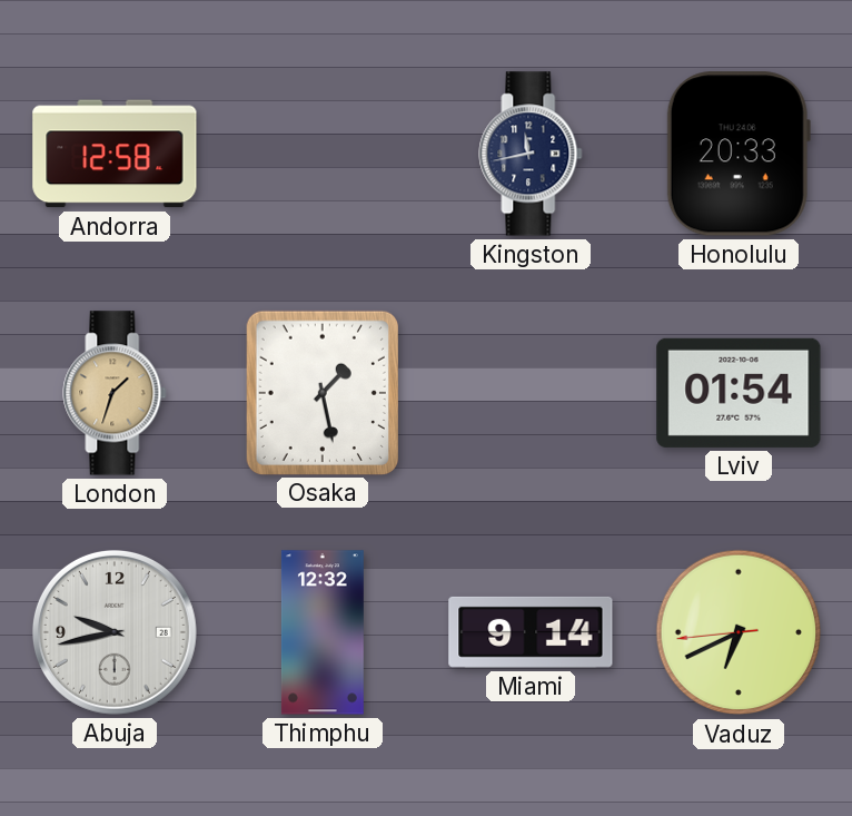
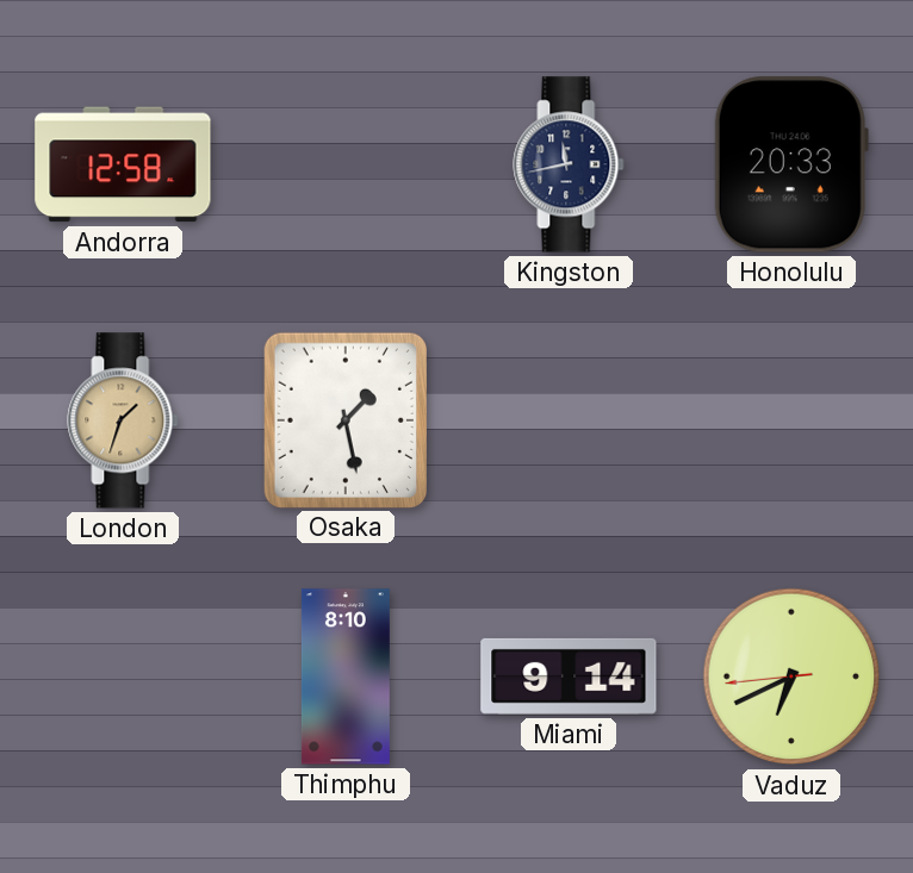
Lviv: 01:54 -> none (739, 393)
Abuja: 9:43 -> none (115, 632)
Thimphu: 12:32 -> 8:10 (346, 676)
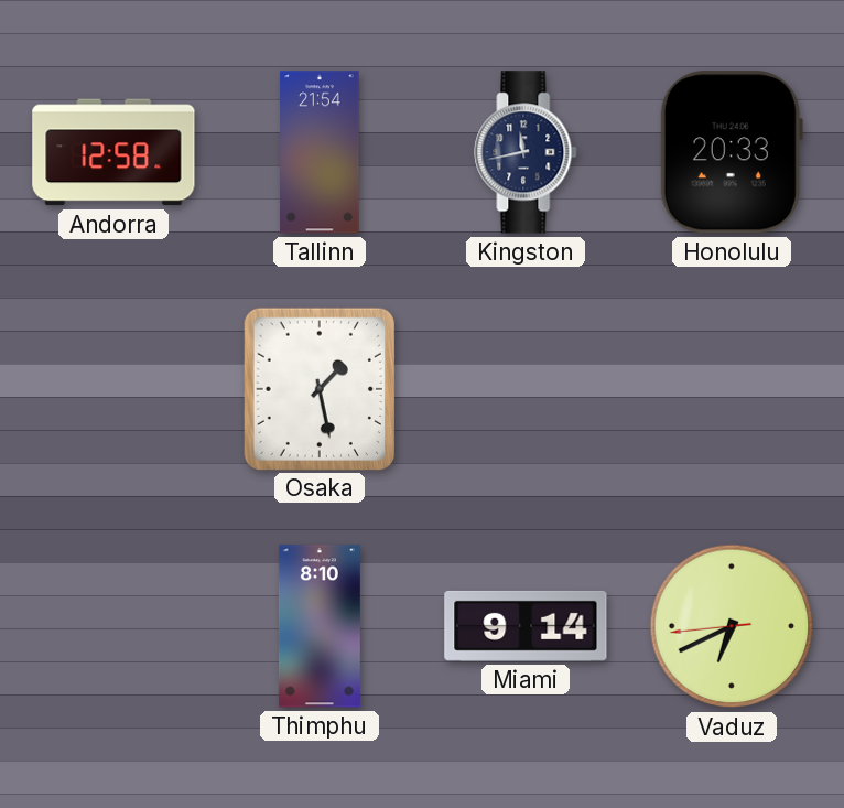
Tallinn: none -> 21:54 (320, 152)
London: 1:33 -> none (123, 420)
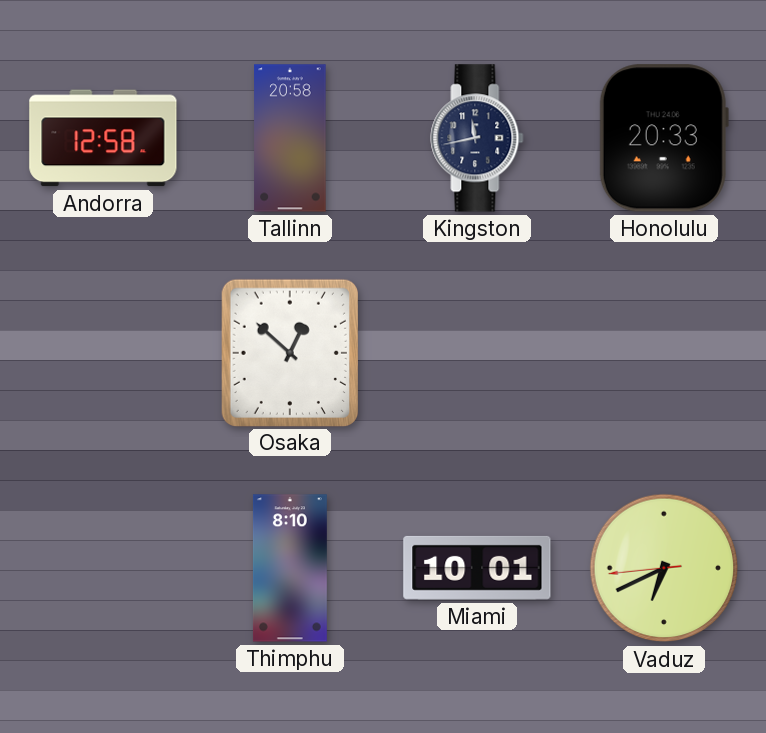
Tallinn: 21:54 -> 20:58 (290, 138)
Osaka: 1:28 -> 12:52 (290, 352)
Miami: 9:14 -> 10:01 (477, 568)
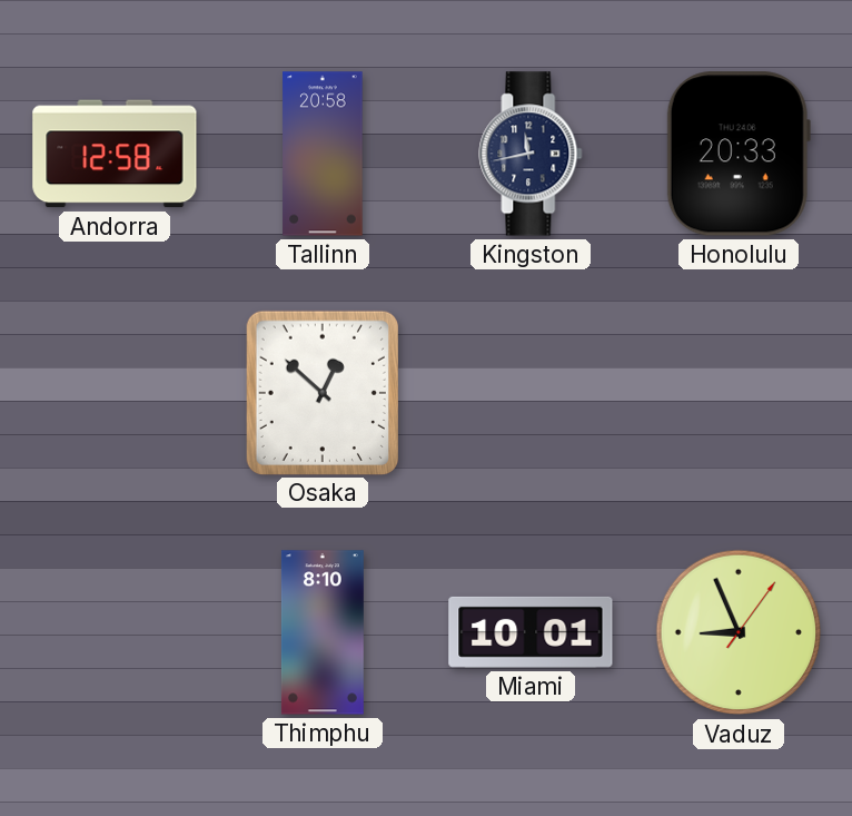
Vaduz: 6:40 -> 8:56 (739, 632)
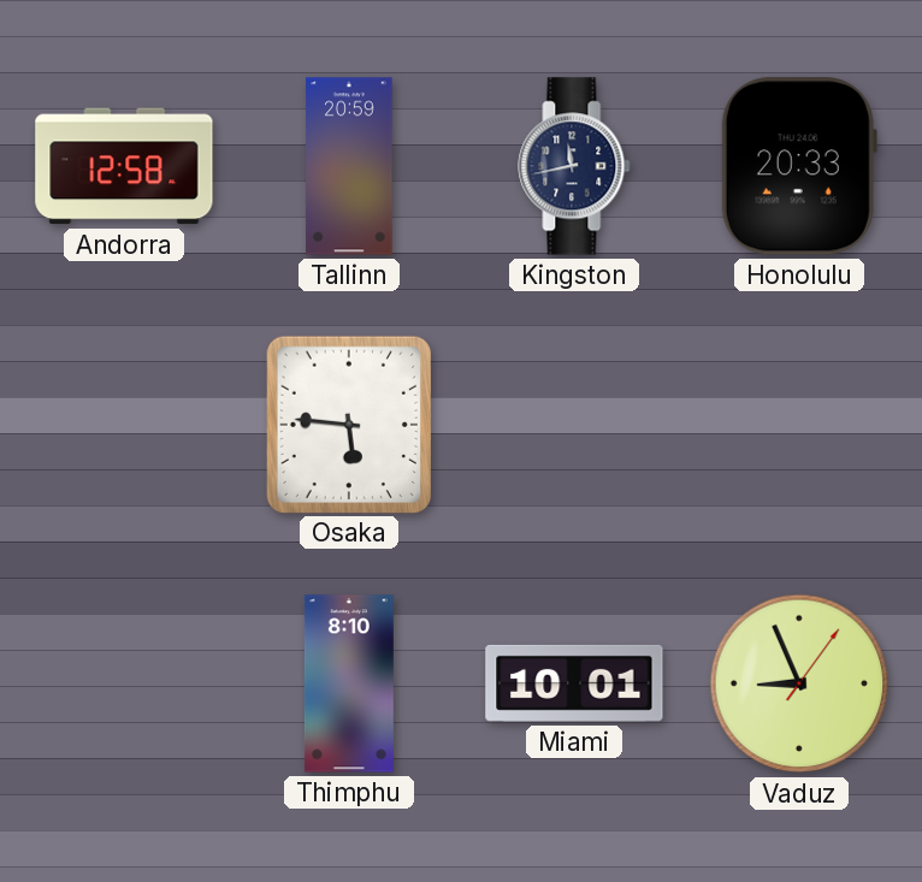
Tallinn: 20:58 -> 20:59 (349, 166)
Osaka: 12:52 -> 5:46 (349, 424)
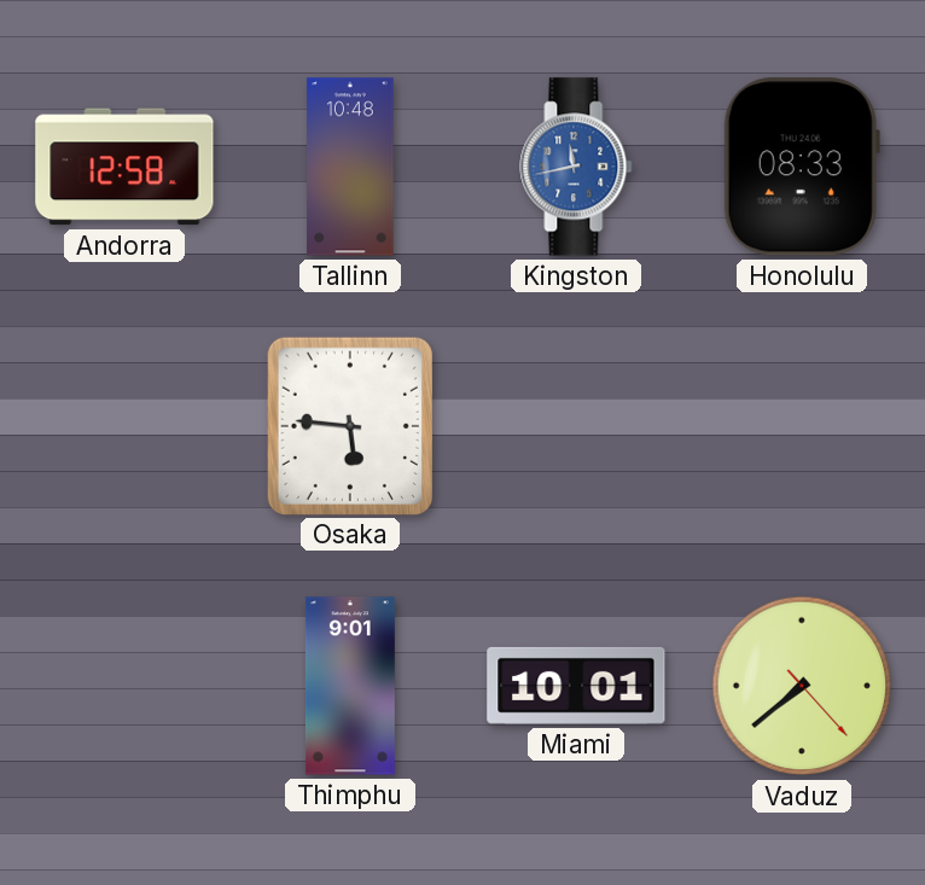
Tallinn: 20:59 -> 10:48 (350, 167)
Kingston dial: navy -> blue (576, 167)
Honolulu: 20:33 -> 08:33 (802, 167)
Thimphu: 8:10 -> 9:01 (350, 686)
Vaduz: 8:56 -> 7:38 (802, 686)
